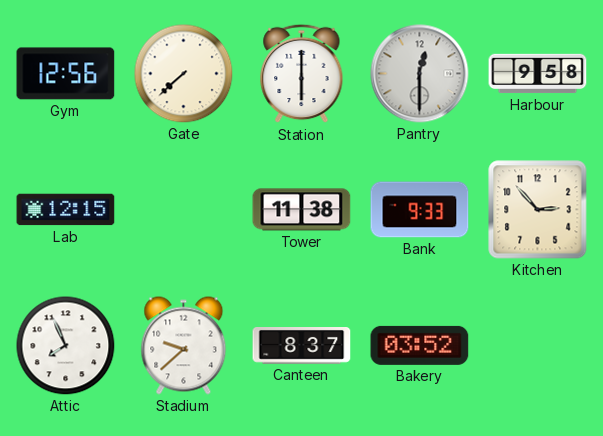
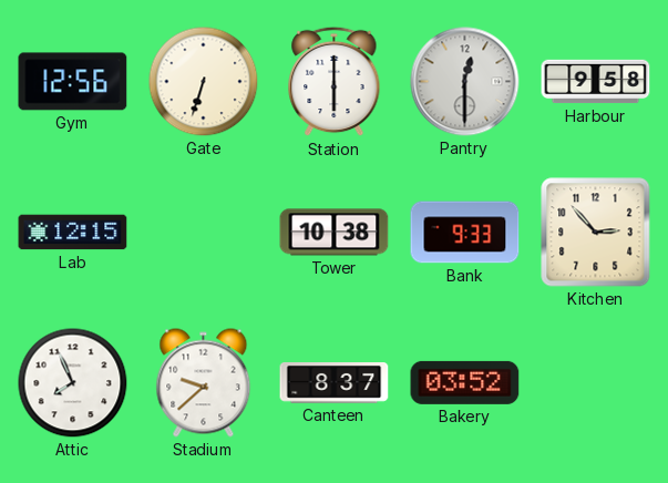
Gate: 7:38 -> 6:33 (204, 82)
Tower: 11:38 -> 10:38 (335, 233)
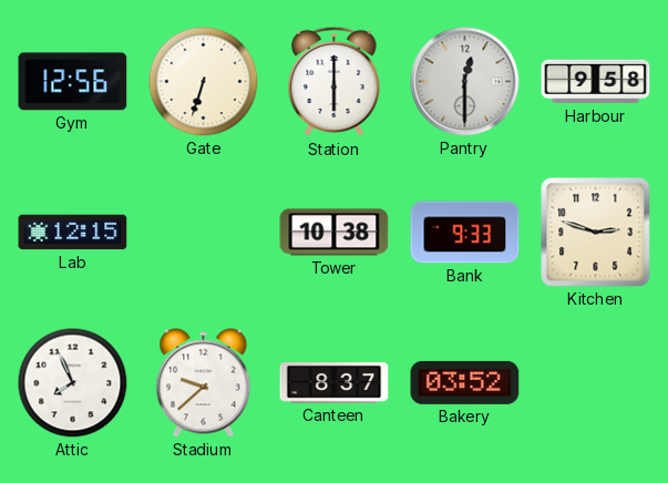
Kitchen: 2:53 -> 2:48 (596, 233)
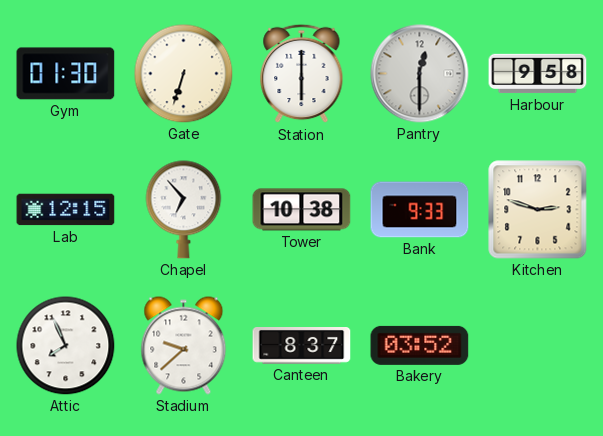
Gym: 12:56 -> 01:30 (66, 74)
Chapel: none -> 6:53 (184, 210)
